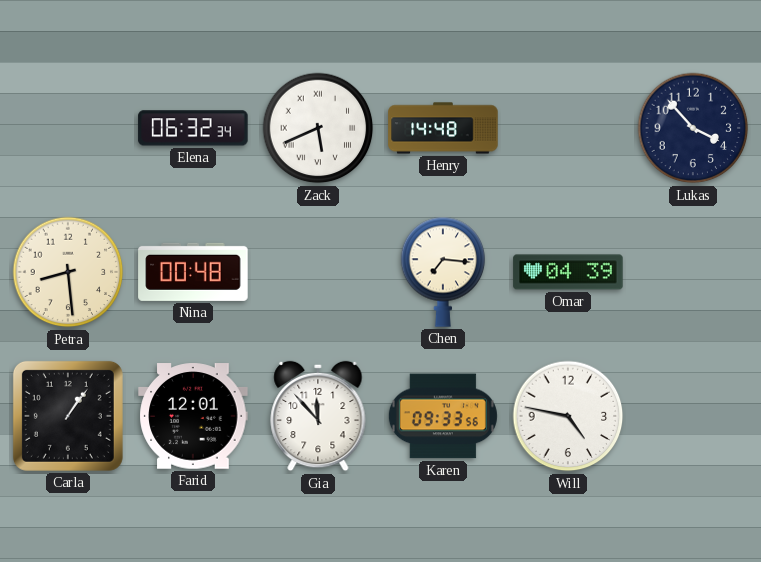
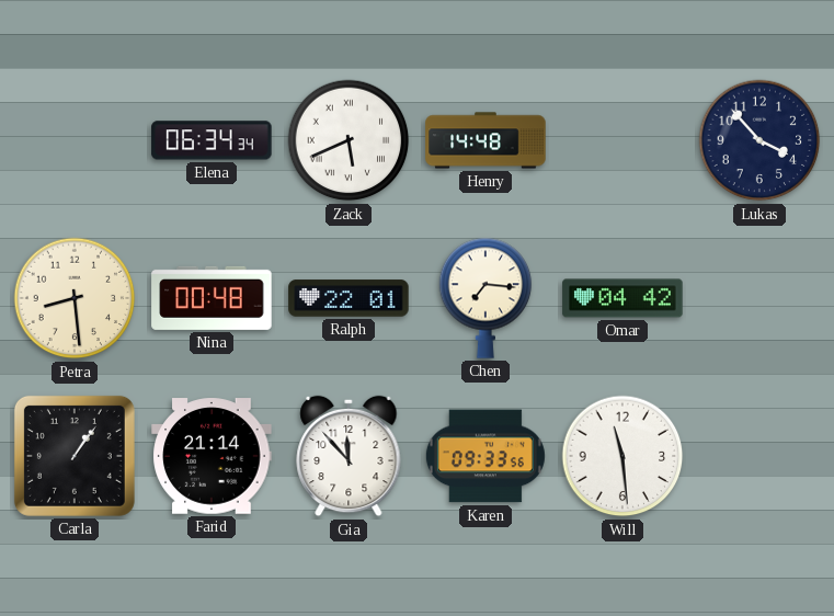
Elena: 06:32 -> 06:34 (212, 140)
Ralph: none -> 22:01 (349, 298)
Omar: 04:39 -> 04:42 (622, 298)
Farid: 12:01 -> 21:14 (212, 456)
Will: 4:47 -> 11:29 (622, 456)
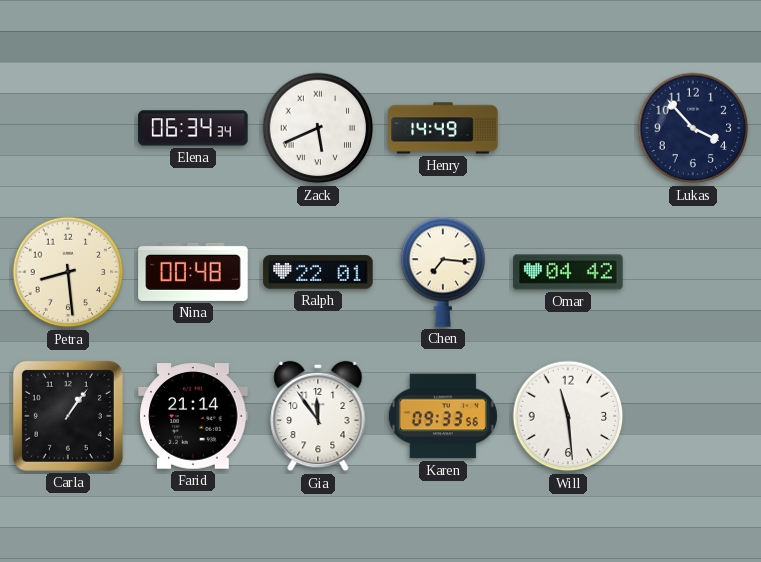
Henry: 14:48 -> 14:49 (443, 128)
Gia: 11:53 -> 11:54 (318, 416)
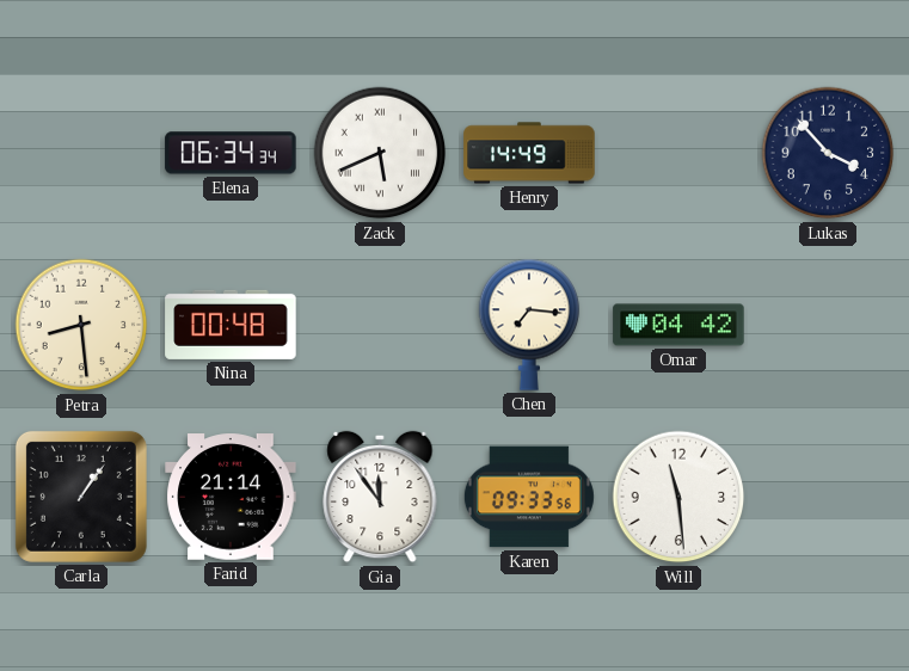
Ralph: 22:01 -> none (318, 272)
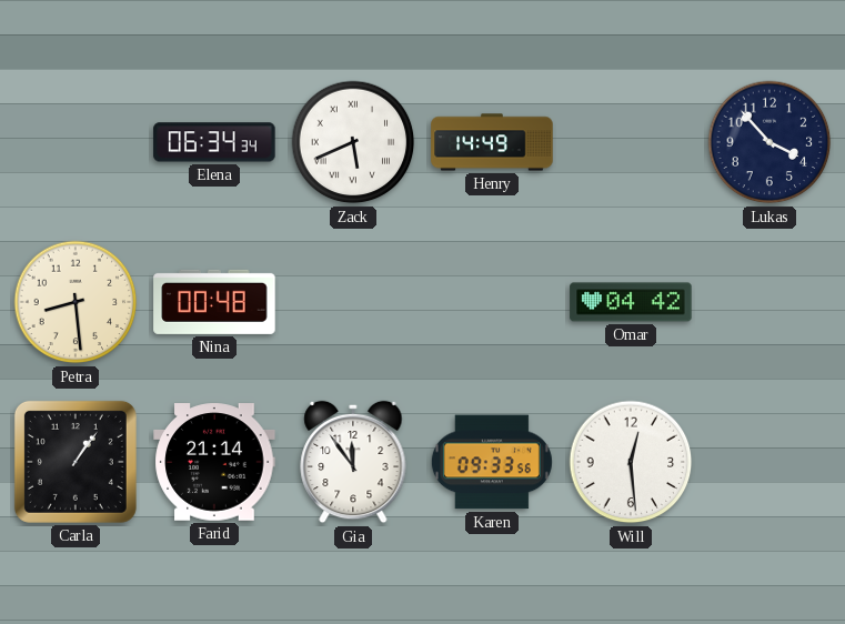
Chen: 7:16 -> none (529, 325)
Will: 11:29 -> 12:29 (631, 462)
